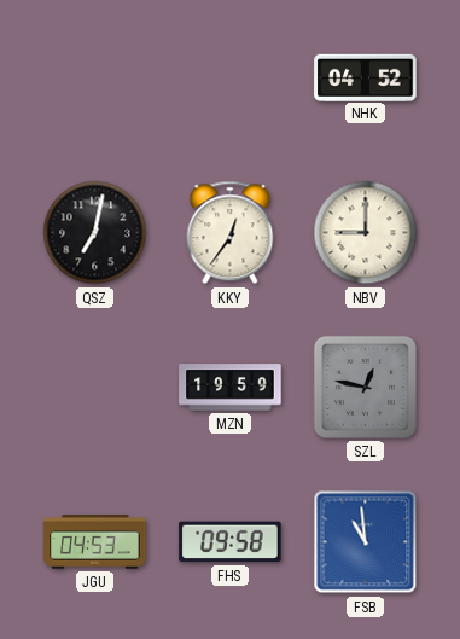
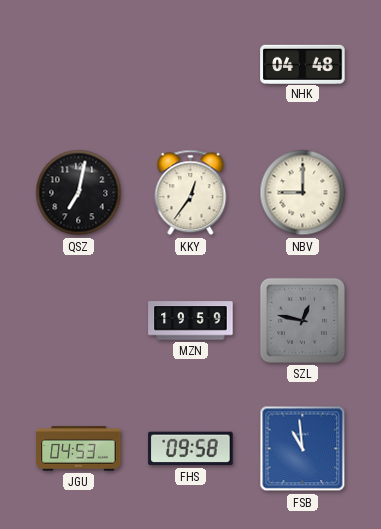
NHK: 04:52 -> 04:48 (303, 64)
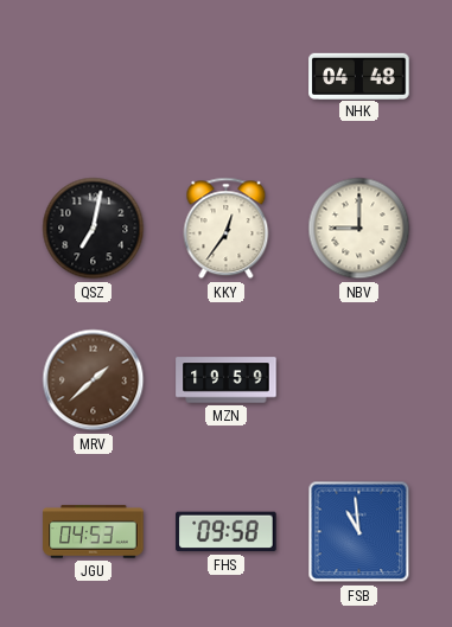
MRV: none -> 1:38 (94, 380)
SZL: 12:47 -> none (302, 320)
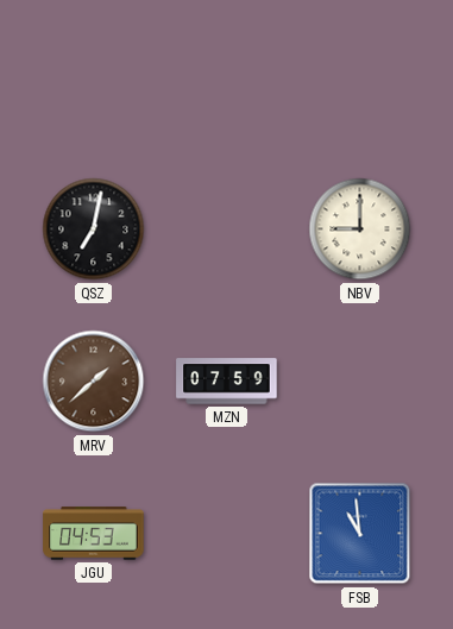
NHK: 04:48 -> none (359, 76)
KKY: 12:36 -> none (227, 229)
MZN: 19:59 -> 07:59 (227, 382)
FHS: 09:58 -> none (227, 532)
